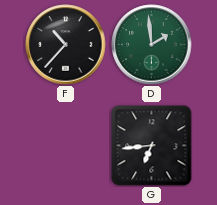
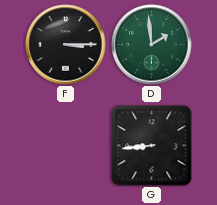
F: 10:37 -> 3:15 (66, 45)
G: 6:44 -> 8:44 (152, 146)
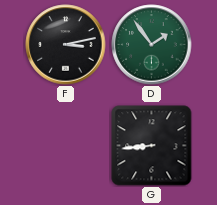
F: 3:15 -> 3:13 (66, 45)
D: 1:59 -> 1:54 (152, 45)
